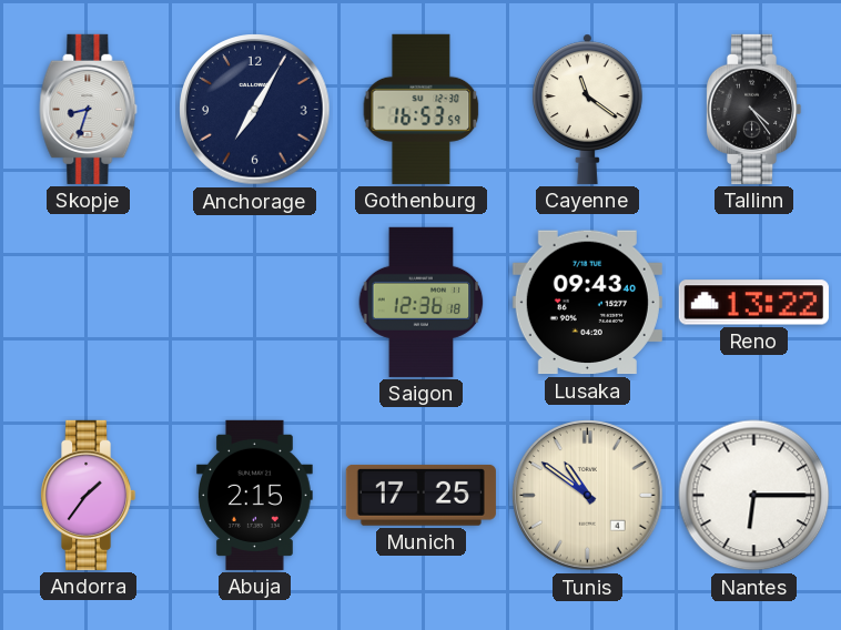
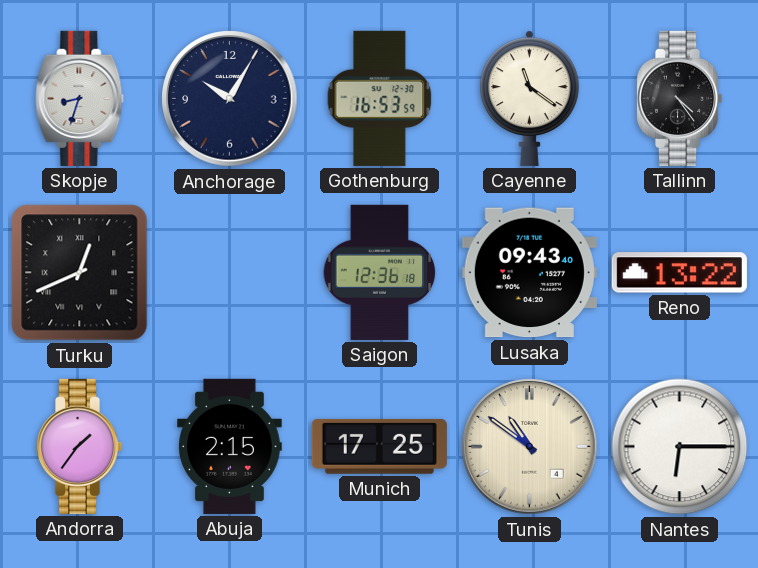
Anchorage: 7:05 -> 10:05 (230, 99)
Turku: none -> 12:41 (80, 273)
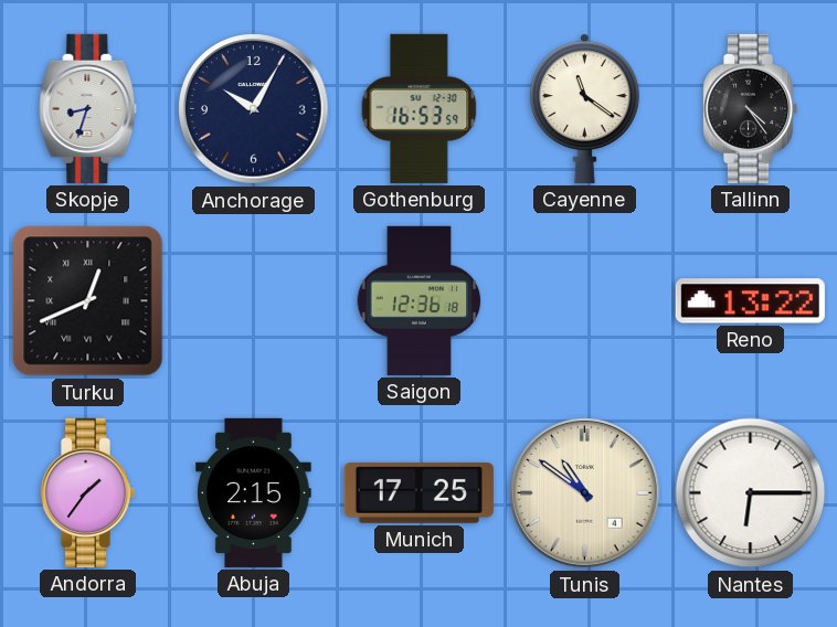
Lusaka: 09:43 -> none (529, 273)
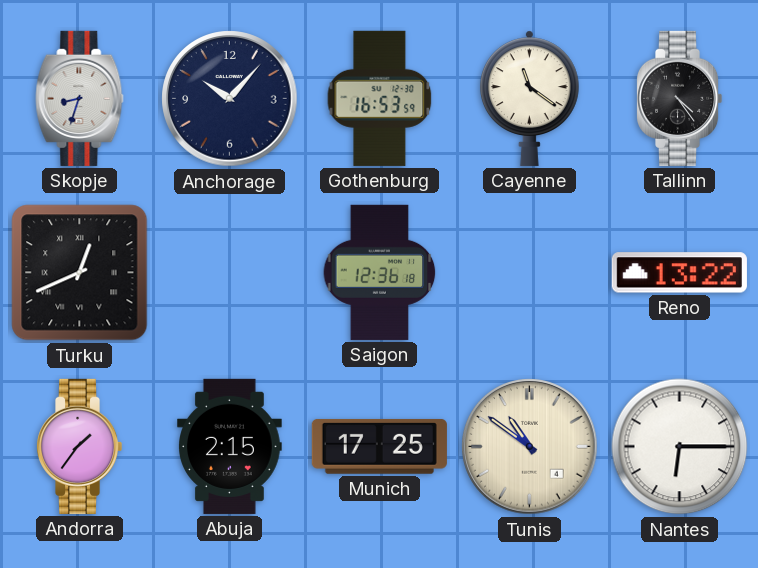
Anchorage: 10:05 -> 10:07 (230, 99)
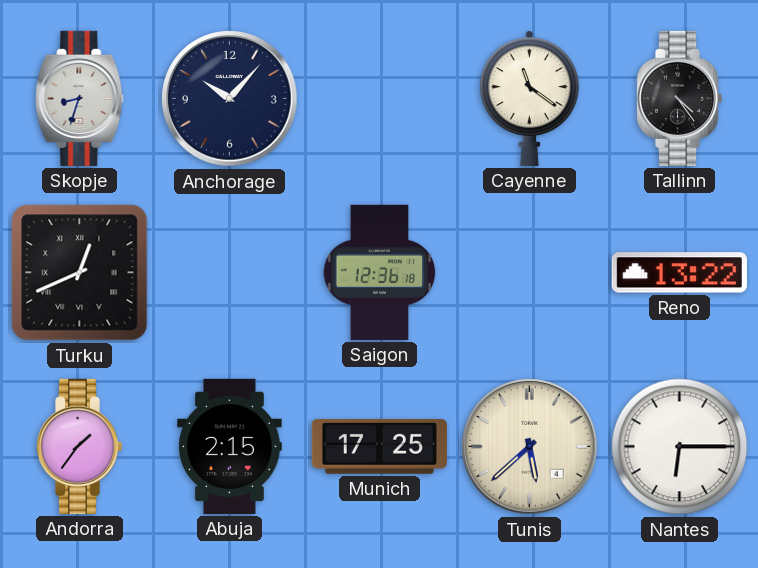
Gothenburg: 16:53 -> none (380, 98)
Tunis: 10:51 -> 5:38 (530, 447)
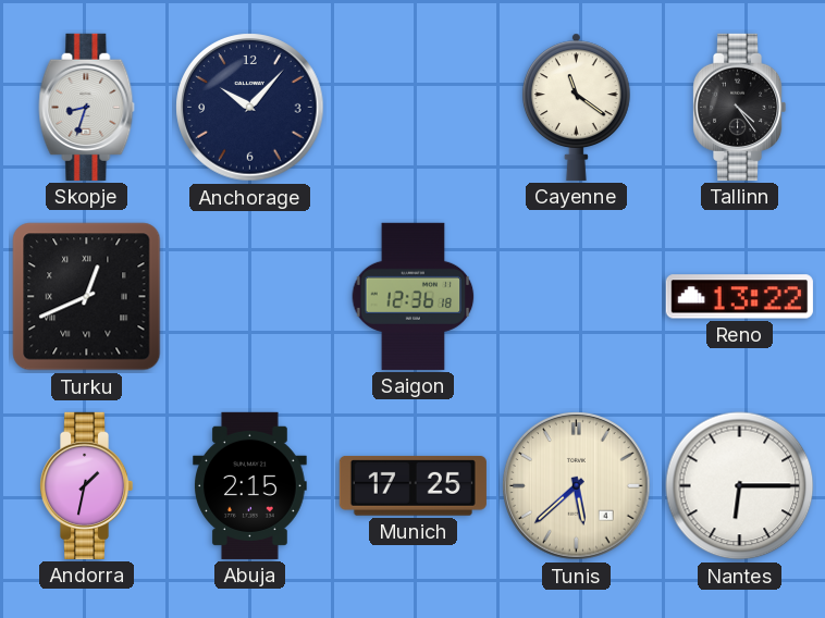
Andorra: 1:36 -> 1:32 (86, 485)
